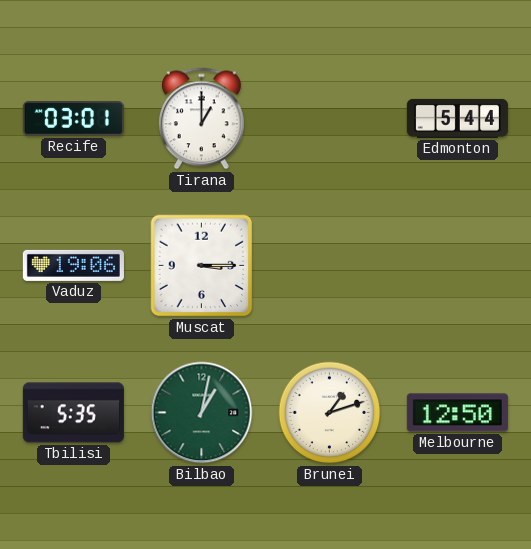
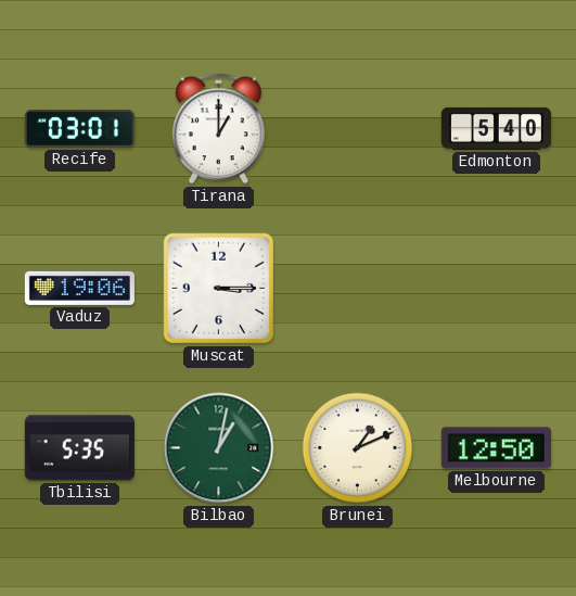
Edmonton: 5:44 -> 5:40 (496, 128)
Brunei: 1:12 -> 1:11 (358, 448)
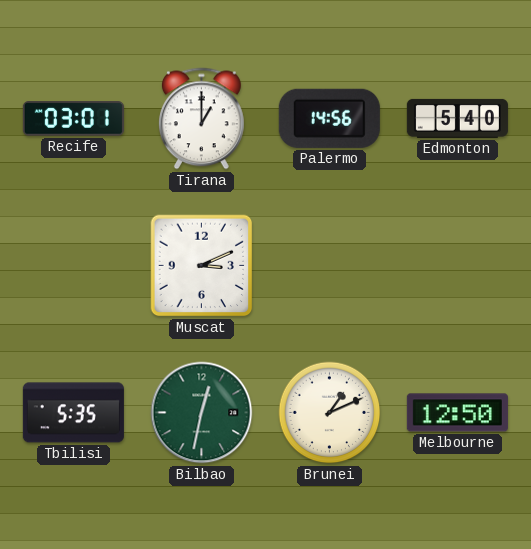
Palermo: none -> 14:56 (329, 118)
Vaduz: 19:06 -> none (79, 288)
Muscat: 3:15 -> 3:11 (202, 266)
Bilbao: 1:02 -> 12:32 (202, 413)
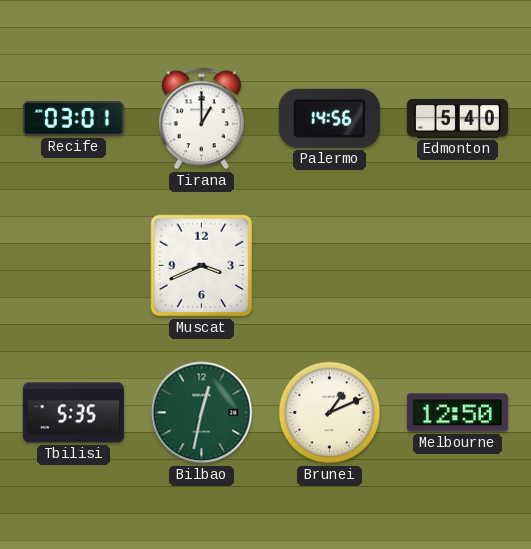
Muscat: 3:11 -> 3:41 (202, 266)
